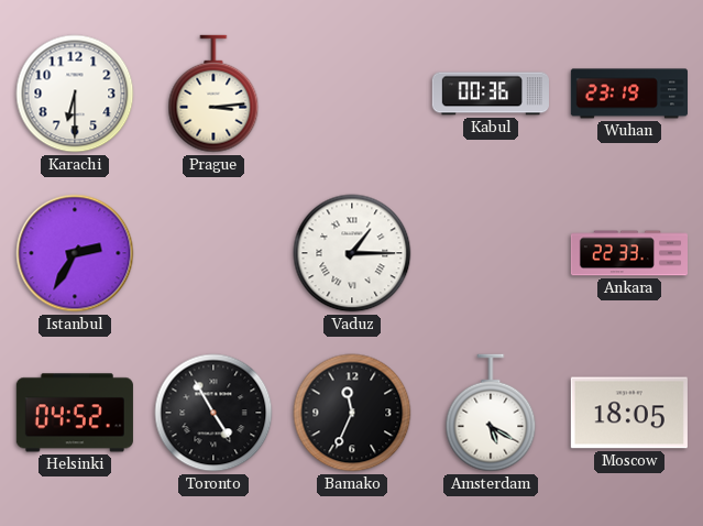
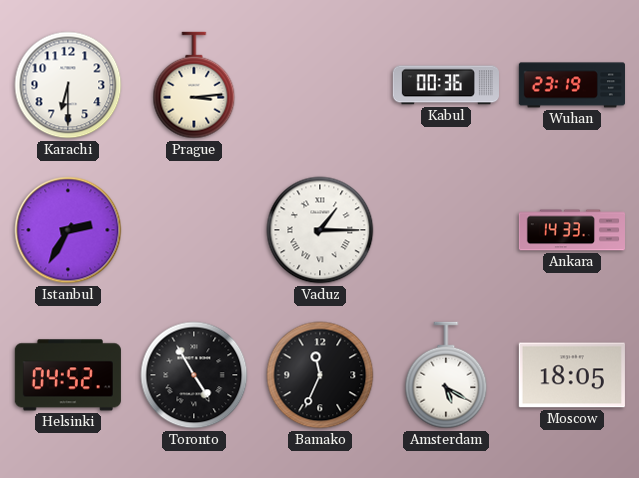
Ankara: 22:33 -> 14:33 (571, 230)
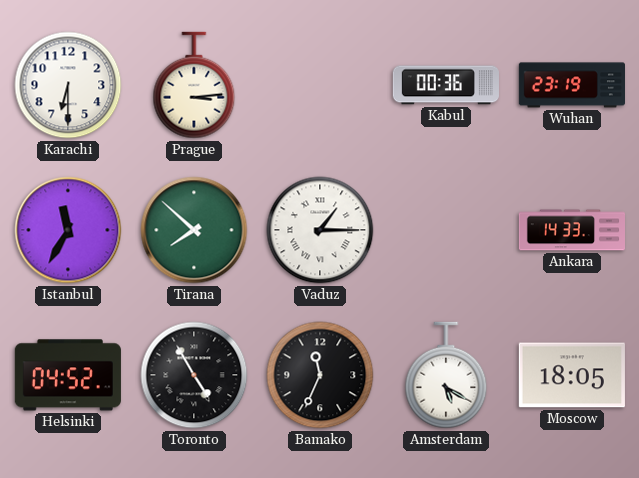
Istanbul: 2:35 -> 11:35 (68, 230)
Tirana: none -> 7:52 (194, 230)
